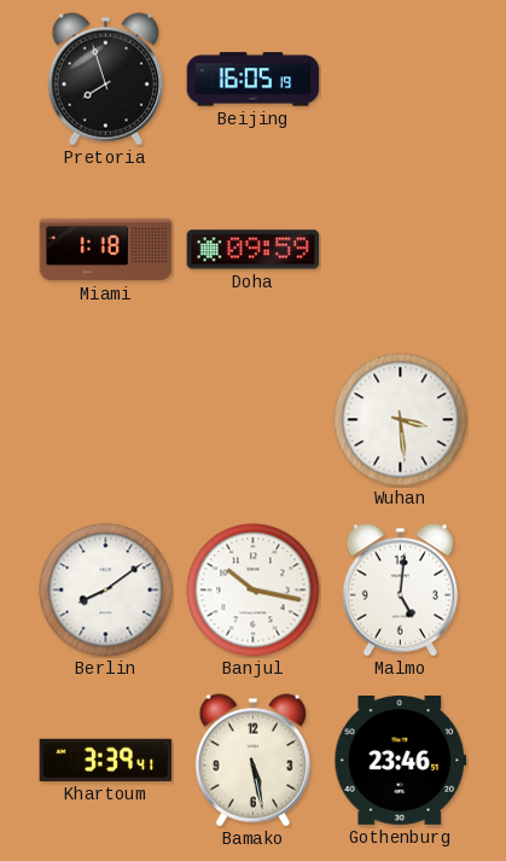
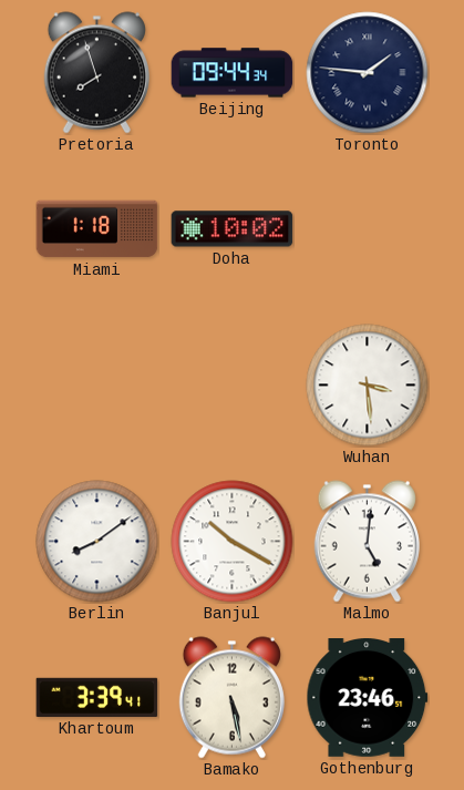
Beijing: 16:05 -> 09:44 (233, 73)
Toronto: none -> 1:46 (368, 73)
Doha: 09:59 -> 10:02 (233, 229)
Banjul: 10:17 -> 10:20 (233, 542)
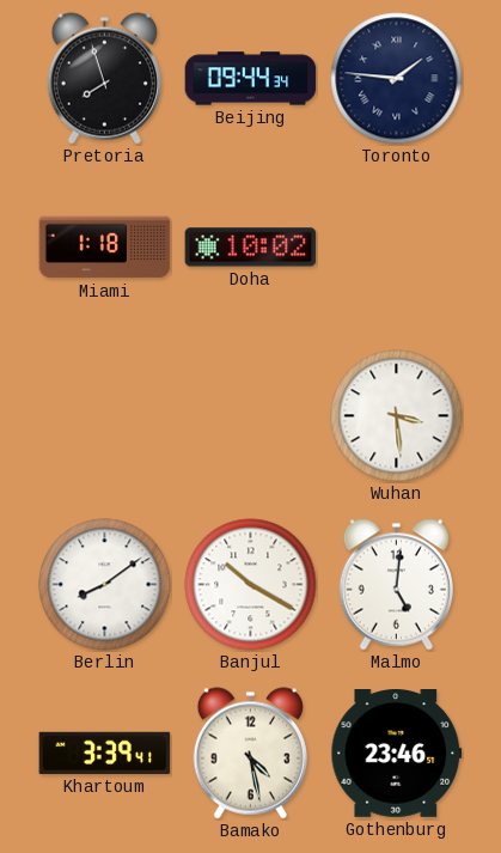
Bamako: 5:28 -> 4:28 (250, 754)
